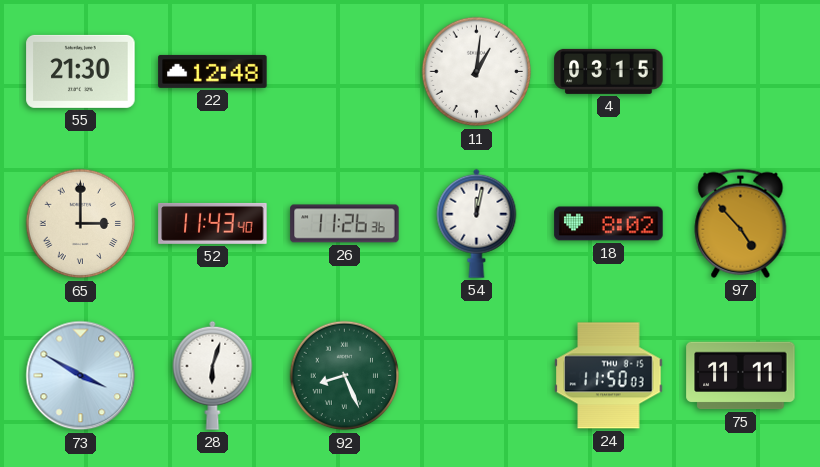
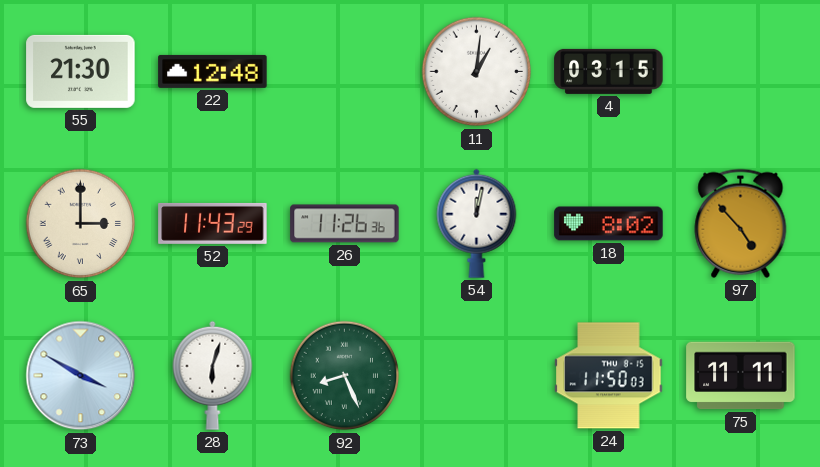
52: 11:43:40 -> 11:43:29 (213, 223)
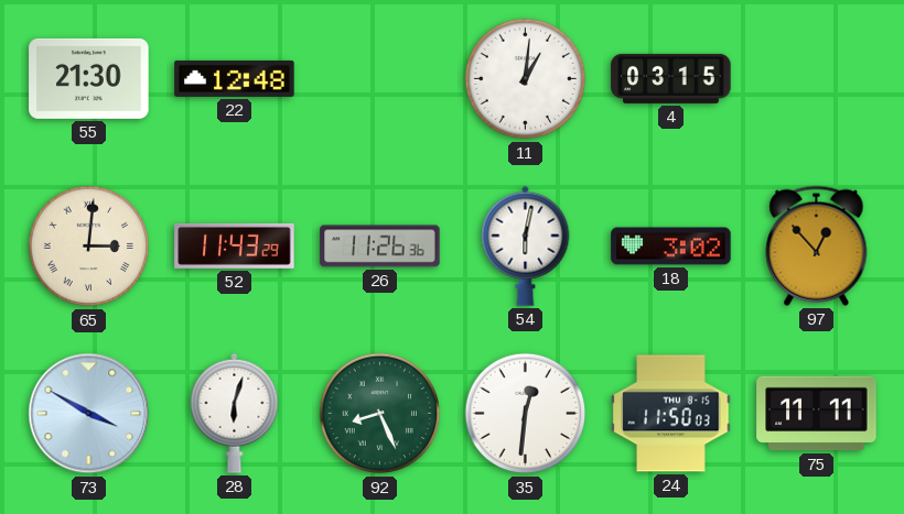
65: 3:00 -> 3:01 (89, 247)
54: 12:02 -> 6:02 (526, 245)
18: 8:02 -> 3:02 (671, 247)
97: 4:53 -> 12:53 (817, 245)
35: none -> 12:31 (526, 414)
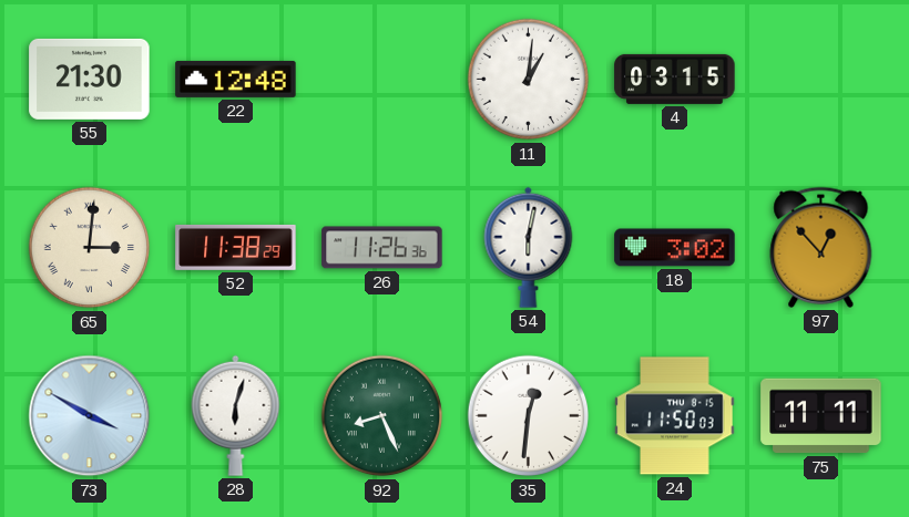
52: 11:43 -> 11:38 (236, 247)
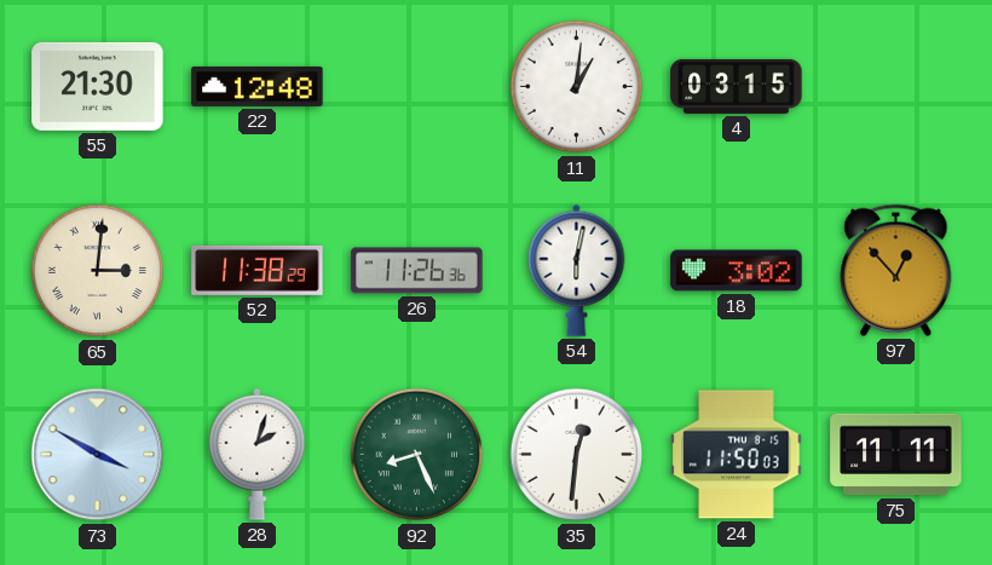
28: 6:03 -> 2:03 (258, 454)
